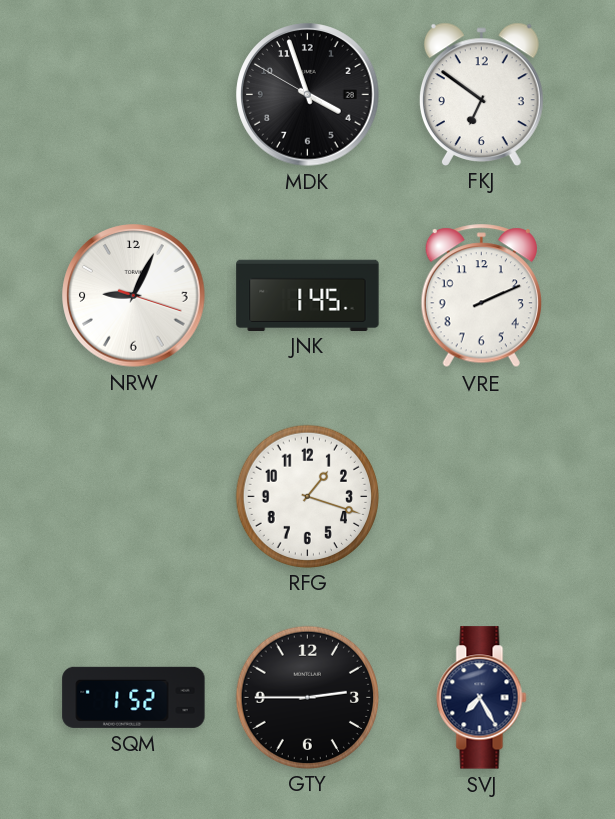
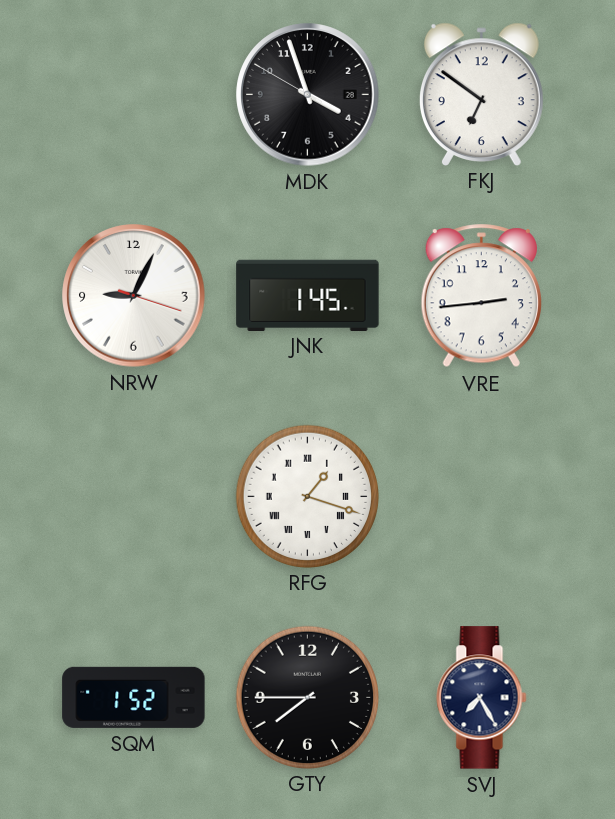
VRE: 2:11 -> 2:44 (481, 296)
RFG numerals: Arabic -> Roman (308, 496)
GTY: 2:45 -> 7:45 (308, 697)
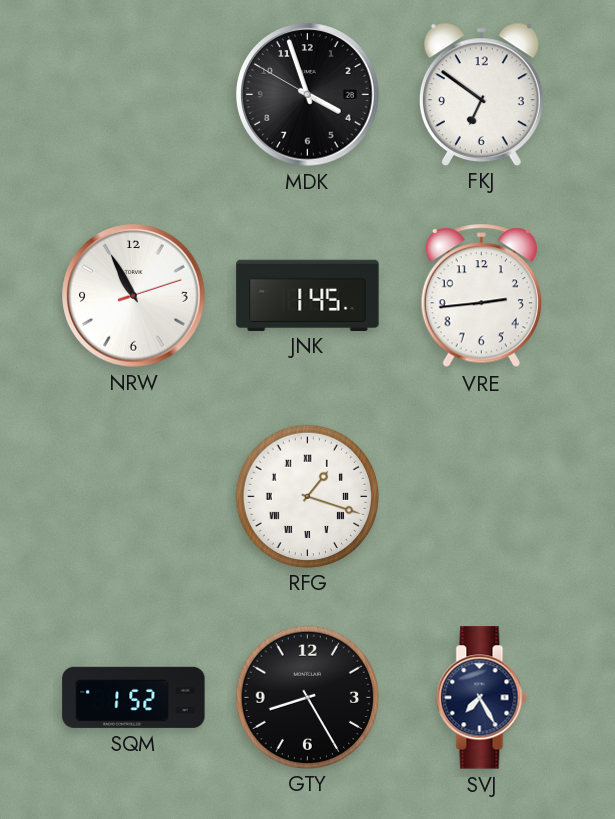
NRW: 9:04 -> 10:55 (134, 296)
GTY: 7:45 -> 8:25 (308, 697)
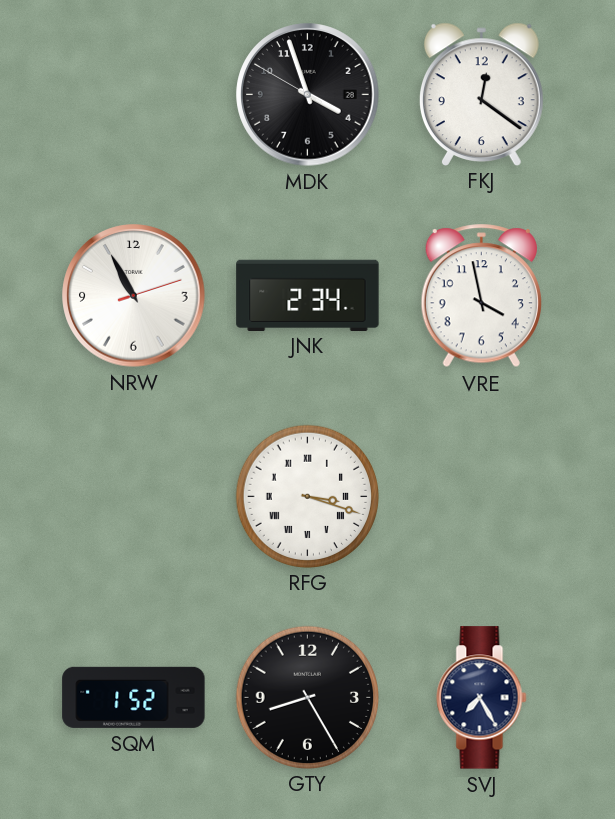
FKJ: 6:51 -> 12:21 (481, 94)
JNK: 1:45 -> 2:34 (308, 295)
VRE: 2:44 -> 3:58 (481, 296)
RFG: 1:18 -> 3:18 (308, 496)
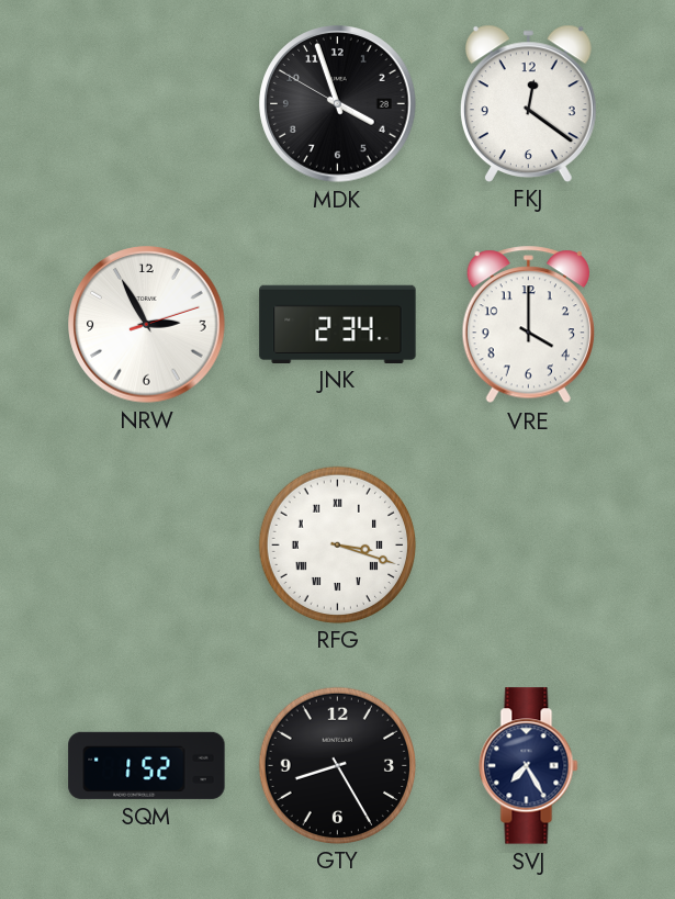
NRW: 10:55 -> 2:55 (147, 325)
VRE: 3:58 -> 4:00 (528, 325)
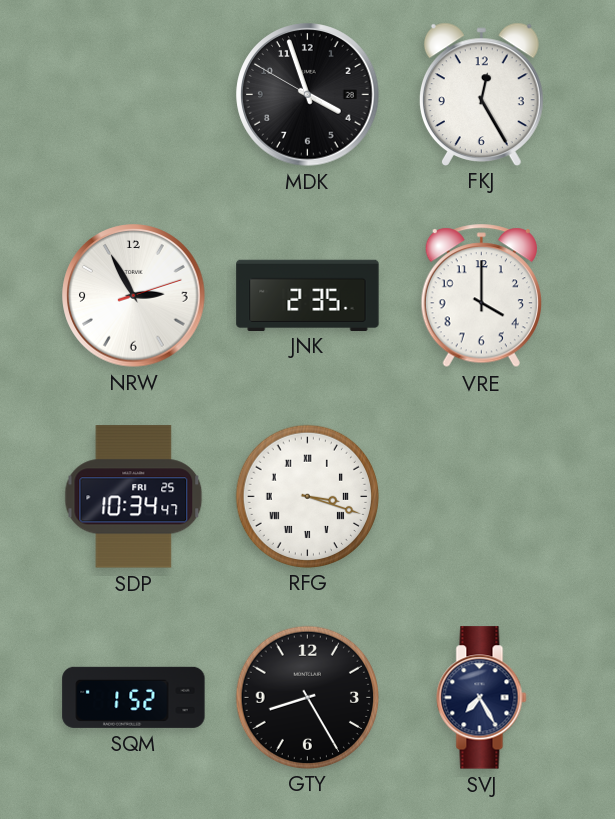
FKJ: 12:21 -> 12:25 (481, 94)
JNK: 2:34 -> 2:35 (308, 295)
SDP: none -> 10:34 (134, 497)
